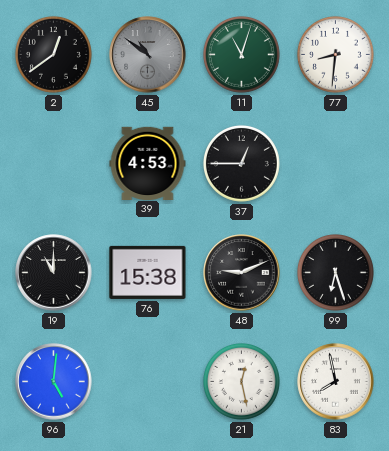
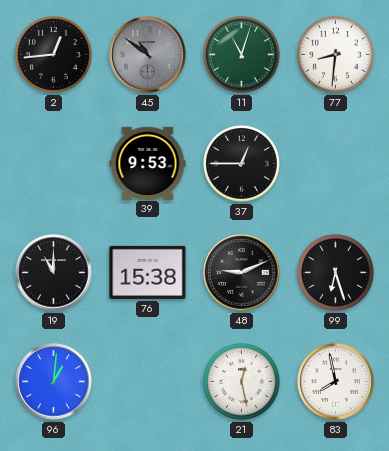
2: 12:39 -> 12:44 (53, 54)
39: 4:53 -> 9:53 (148, 163)
96: 5:01 -> 1:01 (54, 382)
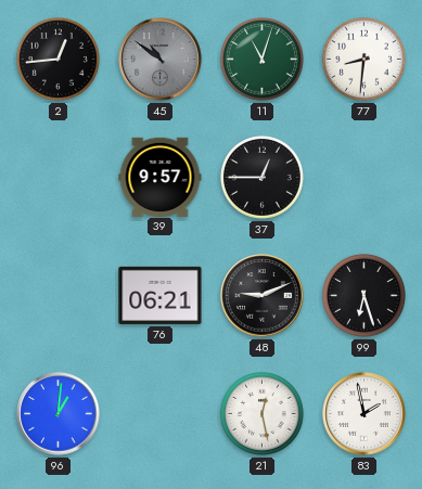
39: 9:53 -> 9:57 (161, 177)
19: 11:00 -> none (54, 273)
76: 15:38 -> 06:21 (161, 295)
83: 7:58 -> 1:58 (365, 414)
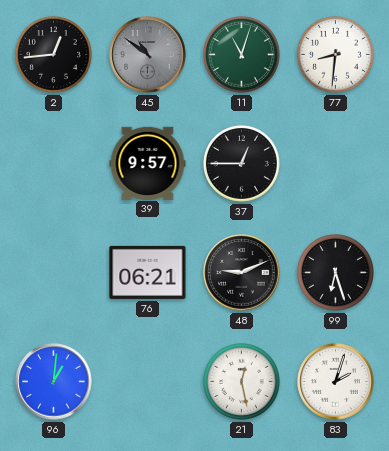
83: 1:58 -> 2:03 (336, 382)
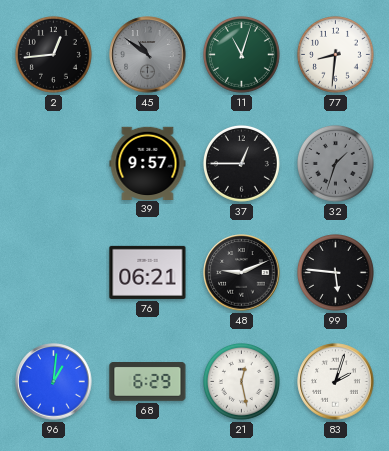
32: none -> 1:33 (335, 163)
99: 6:27 -> 5:46 (335, 272)
68: none -> 6:29 (148, 382)
